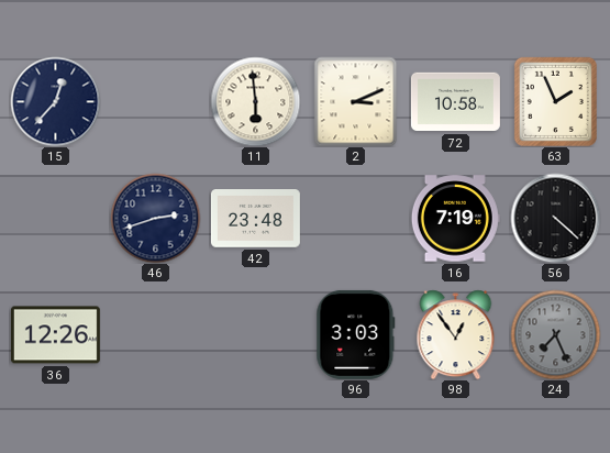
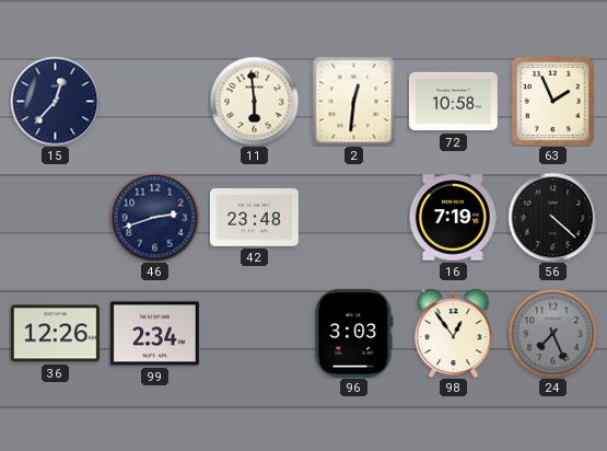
2: 3:11 -> 12:31 (354, 101)
99: none -> 2:34 (154, 334)
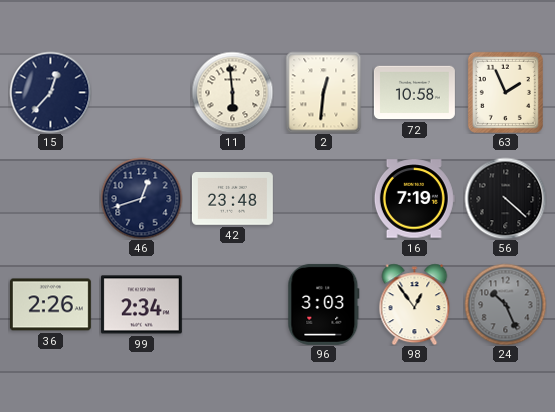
46: 2:42 -> 12:42 (141, 198)
36: 12:26 -> 2:26 (50, 305)
24: 7:26 -> 10:26 (505, 304)
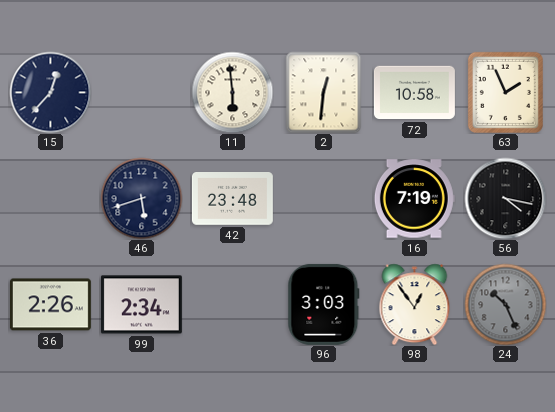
46: 12:42 -> 5:42 (141, 198)
56: 4:22 -> 4:17 (505, 198)
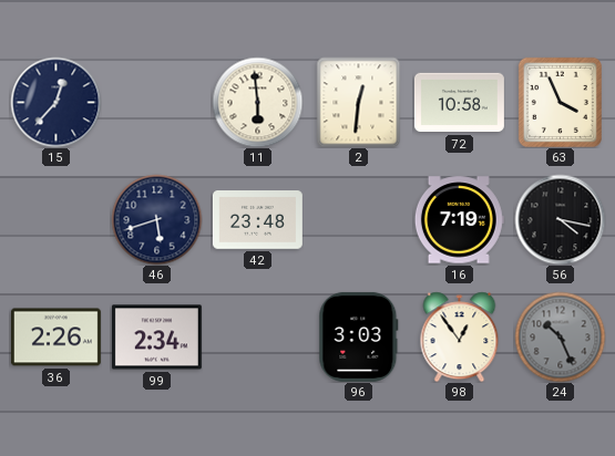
63: 1:56 -> 3:56 (560, 102)
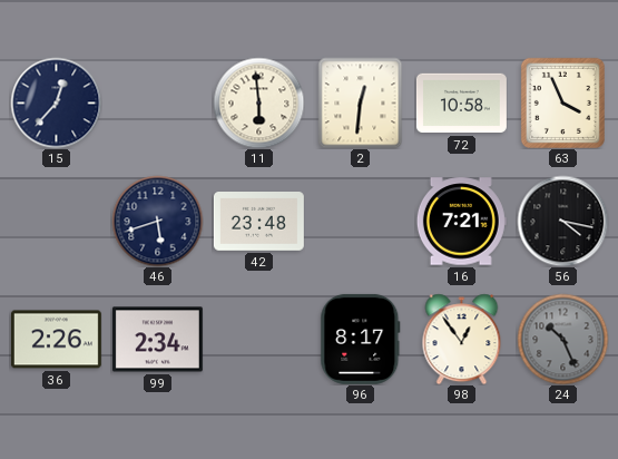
16: 7:19 -> 7:21 (461, 222)
96: 3:03 -> 8:17 (361, 339)
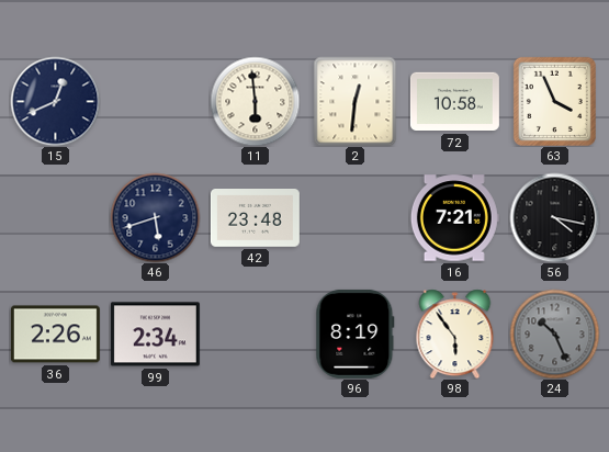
15: 12:37 -> 12:41 (55, 101)
96: 8:17 -> 8:19 (356, 334)
98: 12:54 -> 5:54 (455, 334)
